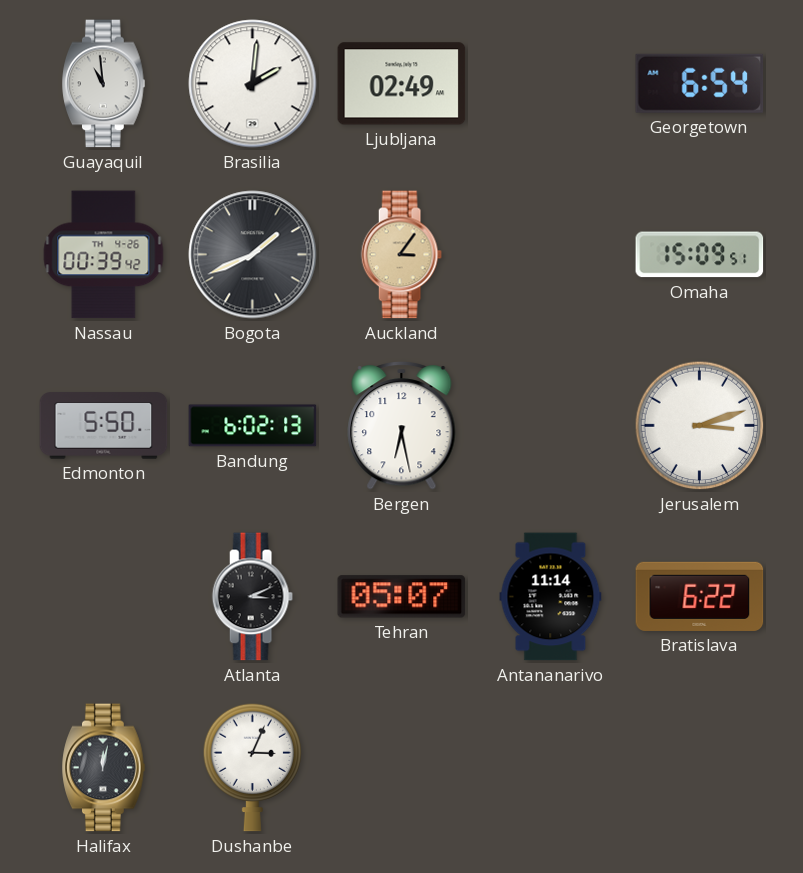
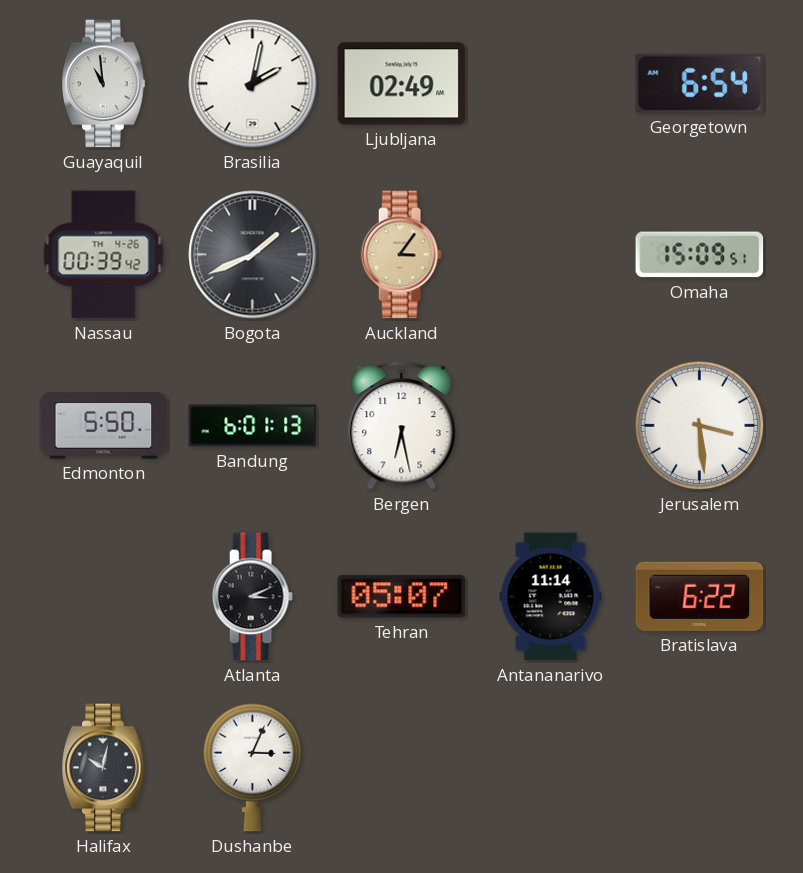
Brasilia: 2:01 -> 2:02 (253, 84)
Bandung: 6:02 -> 6:01 (253, 426)
Jerusalem: 3:12 -> 3:29 (700, 426)
Halifax: 12:02 -> 10:02 (104, 768)
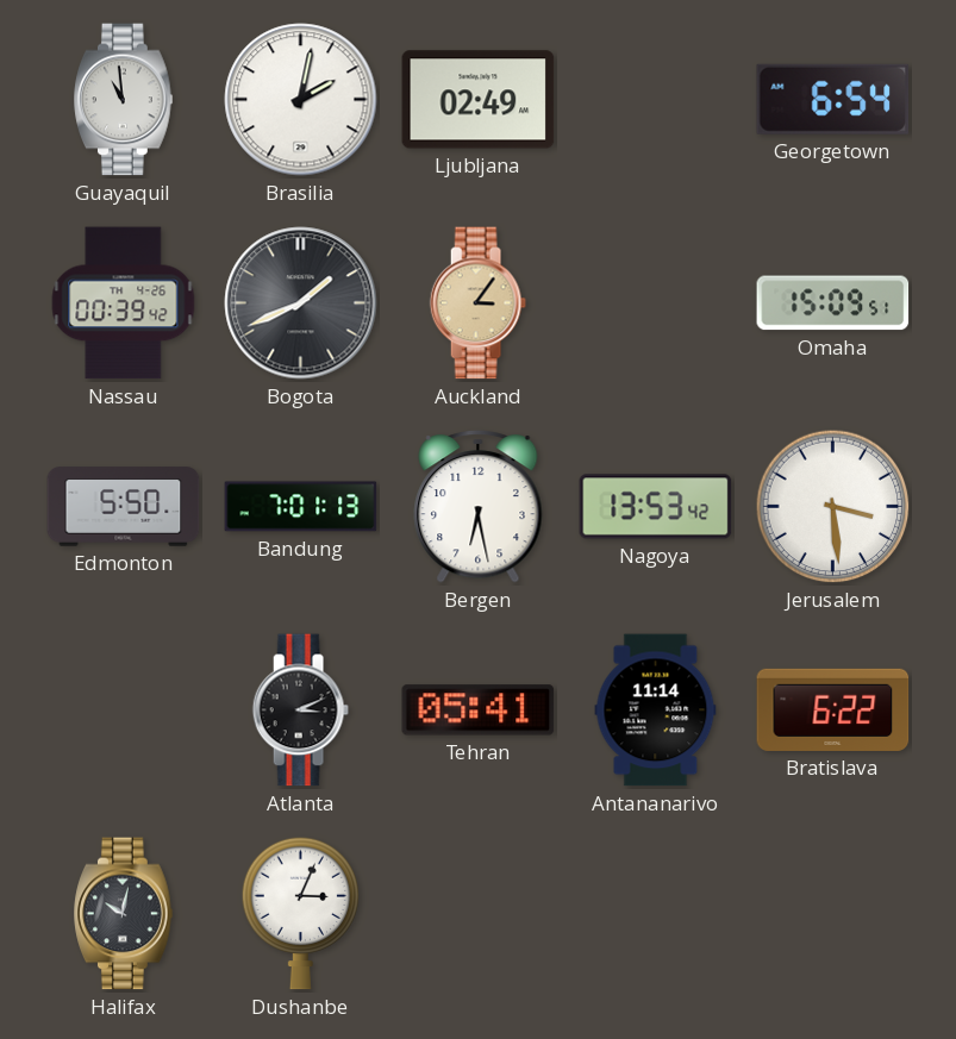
Bandung: 6:01 -> 7:01 (301, 507)
Nagoya: none -> 13:53 (656, 507)
Tehran: 05:07 -> 05:41 (479, 711)
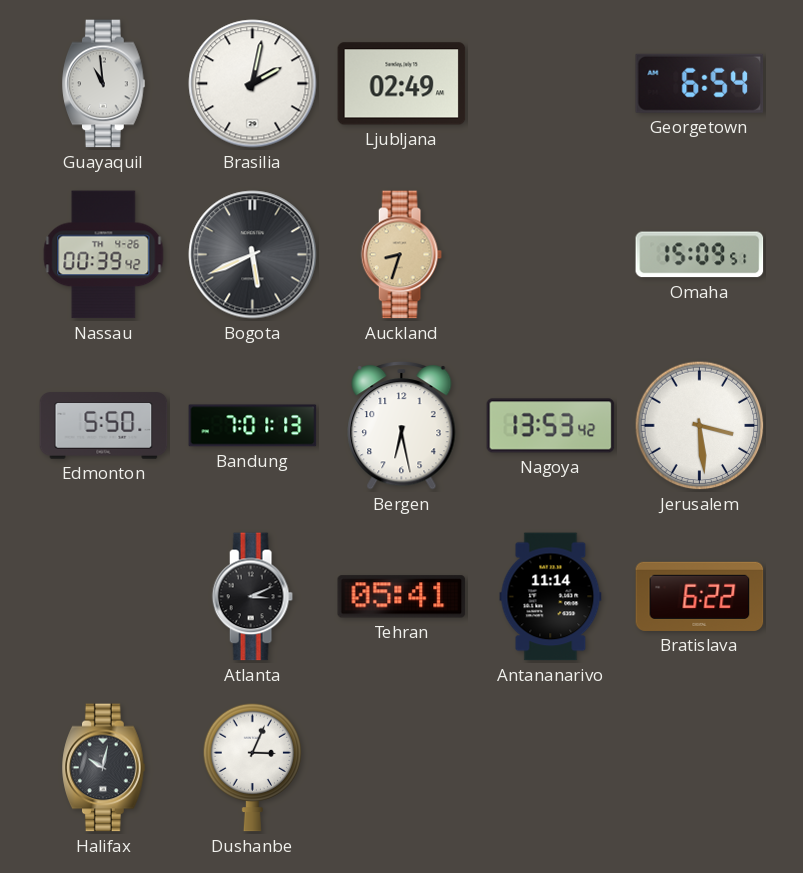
Bogota: 1:41 -> 5:41 (253, 255)
Auckland: 3:06 -> 8:33 (401, 255)
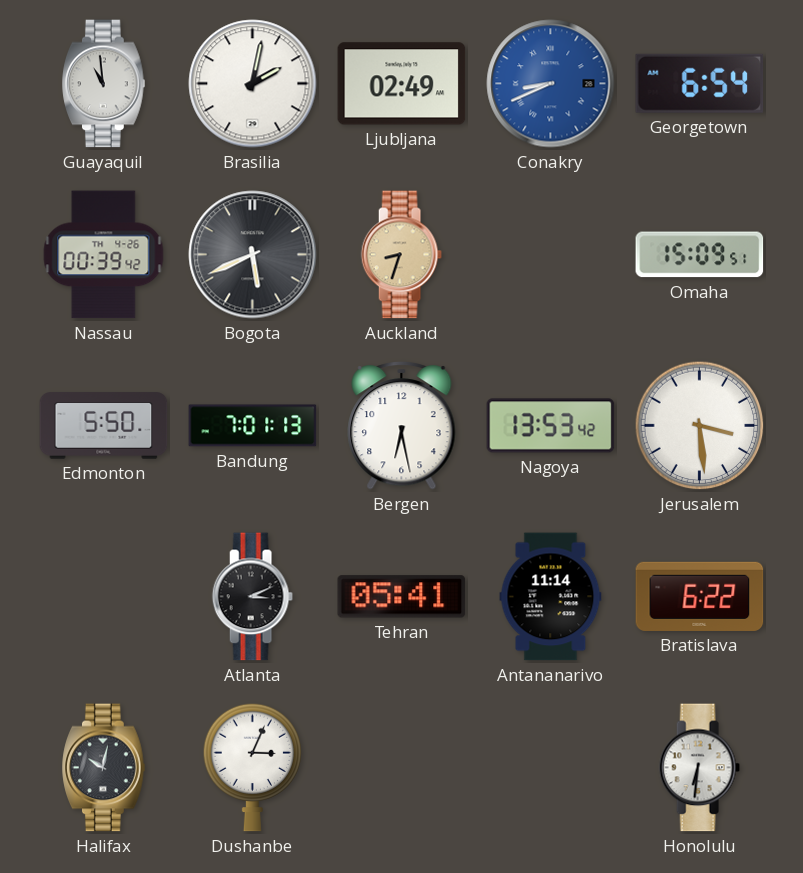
Conakry: none -> 8:41 (551, 84)
Honolulu: none -> 6:31 (699, 768)
